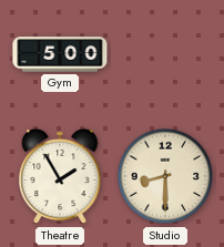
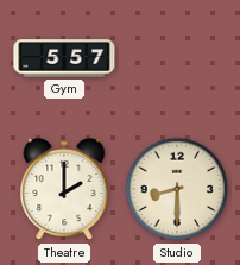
Gym: 5:00 -> 5:57 (64, 58)
Theatre: 1:55 -> 2:00 (64, 189)
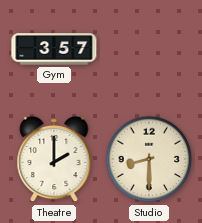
Gym: 5:57 -> 3:57 (54, 49)
